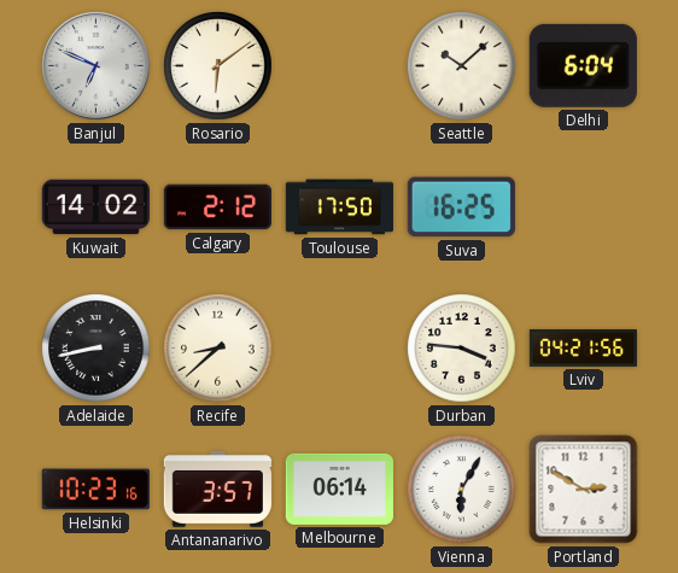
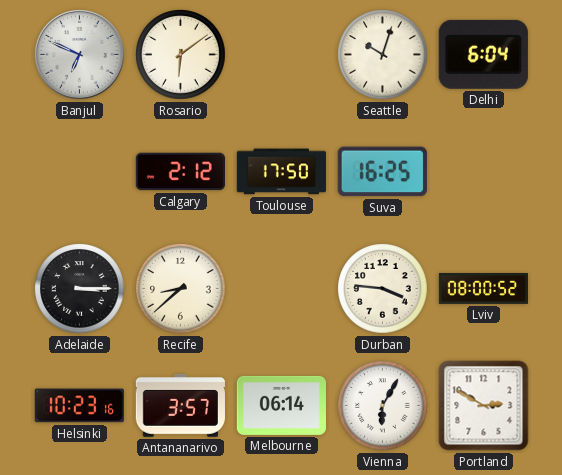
Seattle: 10:08 -> 10:03 (383, 55)
Kuwait: 14:02 -> none (95, 207)
Adelaide: 8:43 -> 3:15 (80, 289)
Lviv: 04:21 -> 08:00 (484, 288)
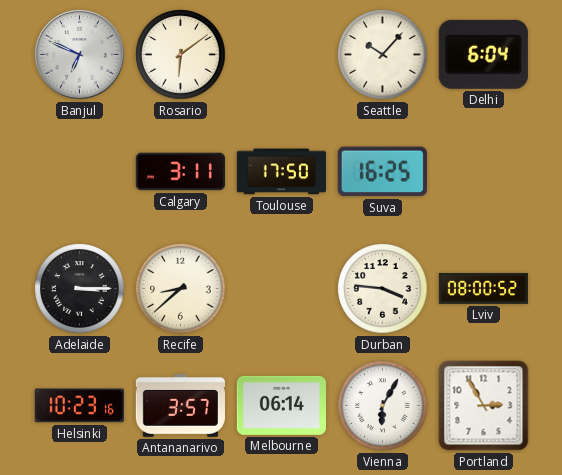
Seattle: 10:03 -> 10:07 (383, 55)
Calgary: 2:12 -> 3:11 (180, 172)
Portland: 2:50 -> 2:55 (484, 406)
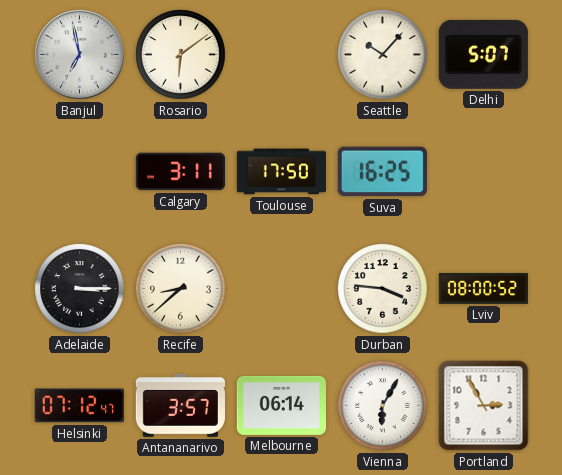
Banjul: 6:49 -> 6:58 (80, 55)
Delhi: 6:04 -> 5:07 (483, 54)
Helsinki: 10:23 -> 07:12 (79, 406)
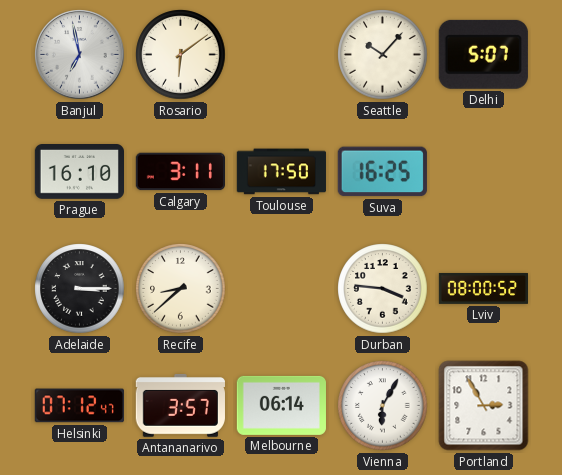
Prague: none -> 16:10 (79, 172)
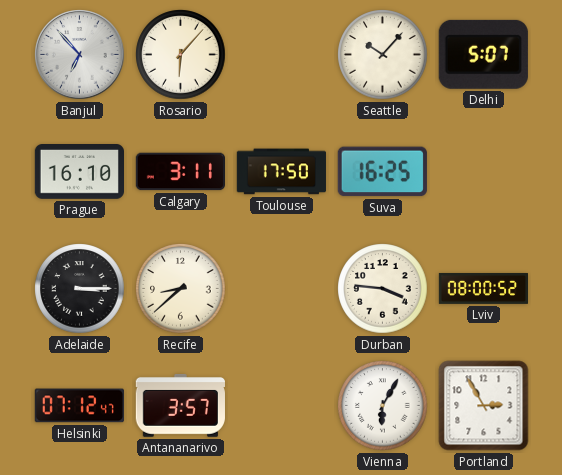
Banjul: 6:58 -> 6:53 (80, 55)
Rosario: 6:09 -> 6:07 (181, 55)
Melbourne: 06:14 -> none (281, 405)
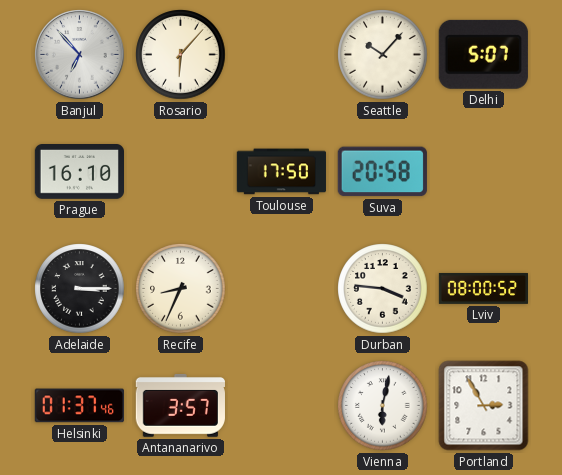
Calgary: 3:11 -> none (180, 172)
Suva: 16:25 -> 20:58 (382, 172)
Recife: 8:38 -> 8:34 (181, 289)
Helsinki: 07:12 -> 01:37 (79, 406)
Vienna: 6:05 -> 6:02 (383, 406)
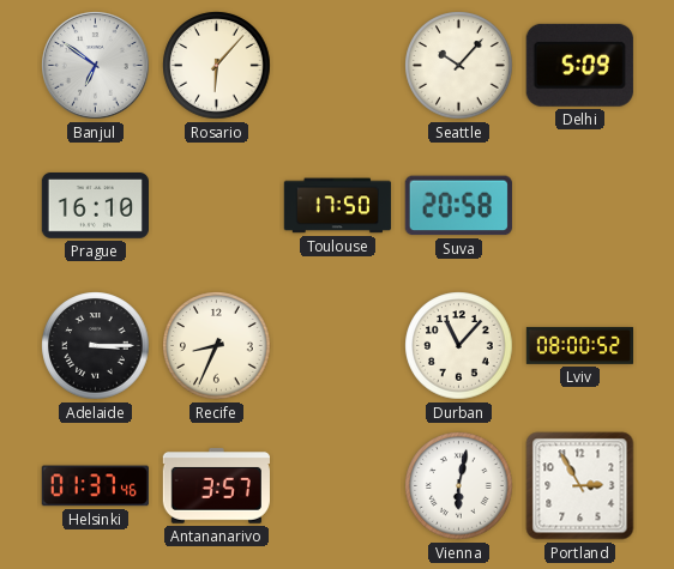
Banjul: 6:53 -> 6:51 (96, 66)
Delhi: 5:07 -> 5:09 (579, 65)
Durban: 3:46 -> 11:07 (459, 346)
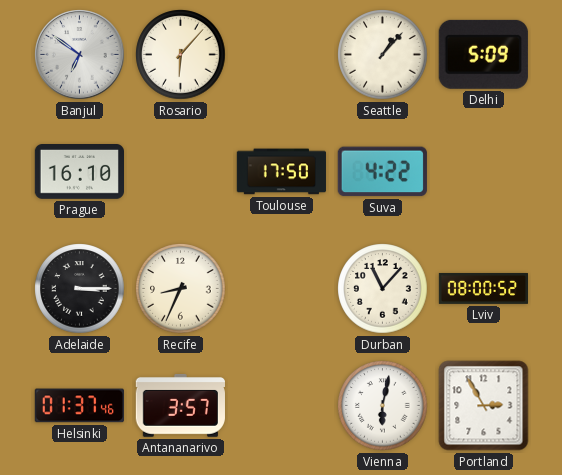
Seattle: 10:07 -> 1:07 (383, 55)
Suva: 20:58 -> 4:22 (382, 172)
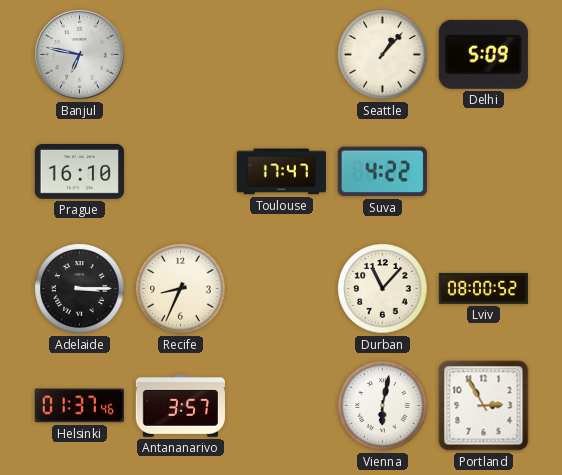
Banjul: 6:51 -> 6:47 (80, 55)
Rosario: 6:07 -> none (181, 55)
Toulouse: 17:50 -> 17:47 (281, 172)
